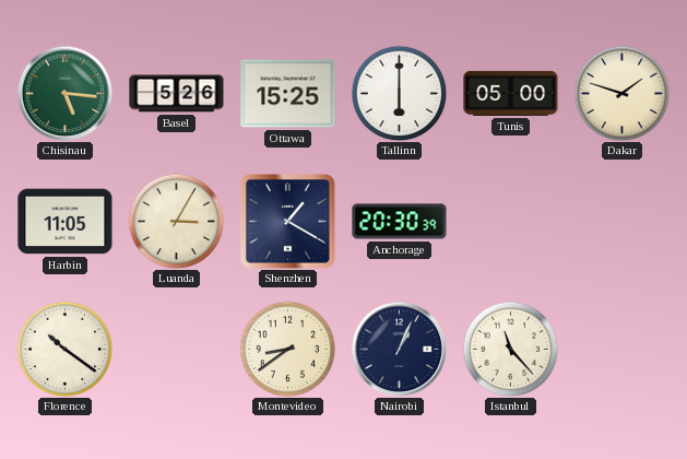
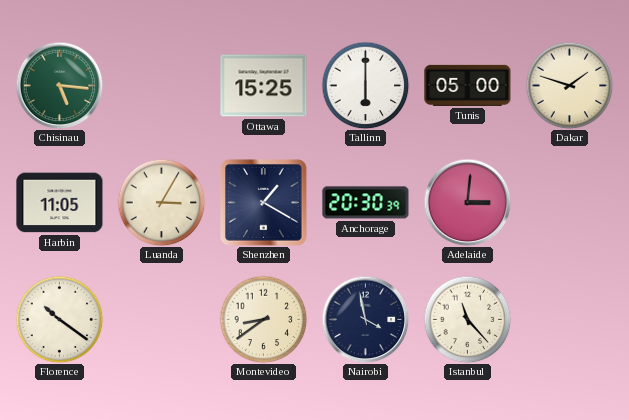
Basel: 5:26 -> none (177, 94)
Adelaide: none -> 3:01 (467, 202)
Nairobi: 1:04 -> 3:58 (365, 319)
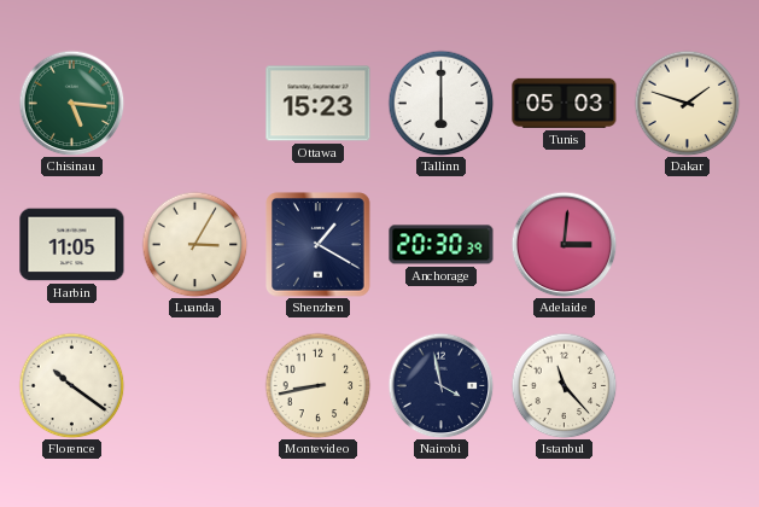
Ottawa: 15:25 -> 15:23 (319, 104)
Tunis: 05:00 -> 05:03 (565, 103)
Montevideo: 8:39 -> 8:43 (317, 385)
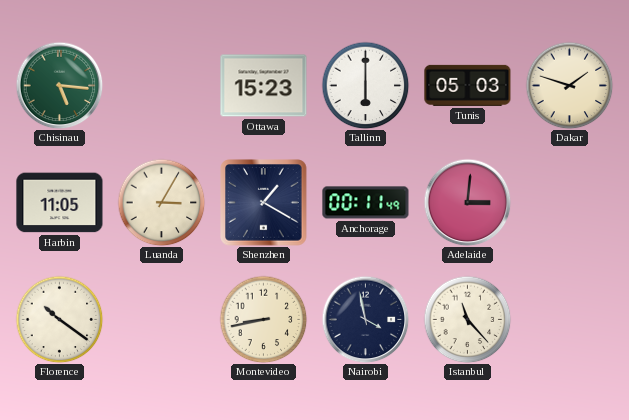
Anchorage: 20:30 -> 00:11 (366, 203)
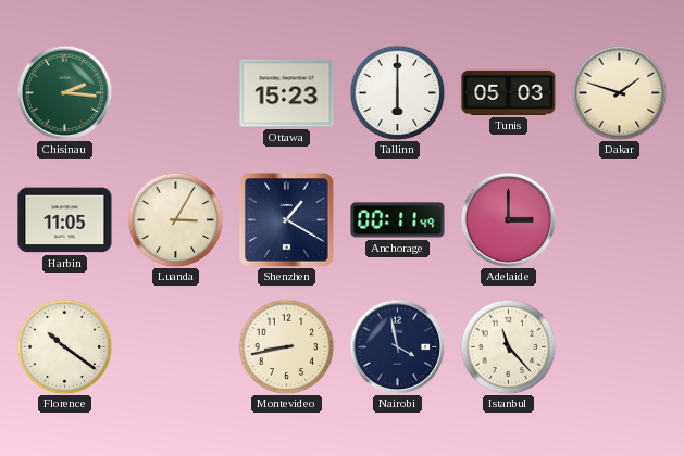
Chisinau: 5:16 -> 2:16 (64, 92)
Adelaide: 3:01 -> 3:00 (508, 219)
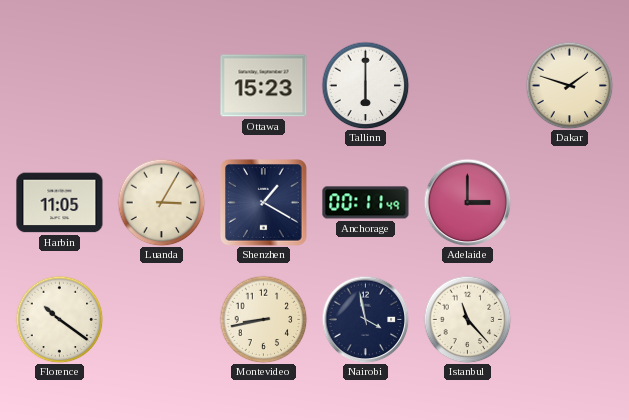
Chisinau: 2:16 -> none (64, 92)
Tunis: 05:03 -> none (509, 92)
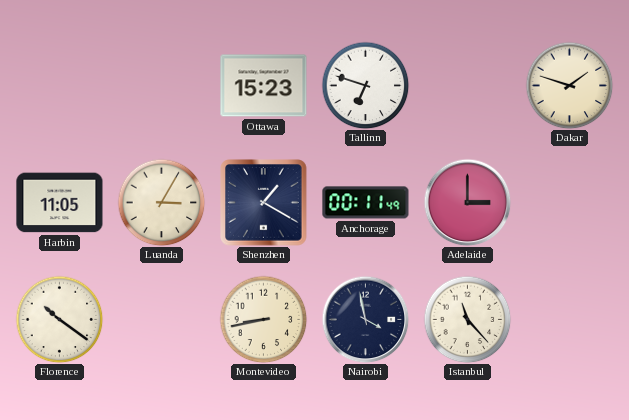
Tallinn: 6:00 -> 6:48 (365, 85)
